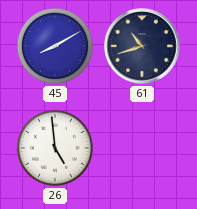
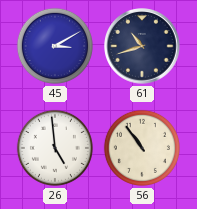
45: 8:10 -> 3:10 (55, 46)
56: none -> 10:54 (142, 148)
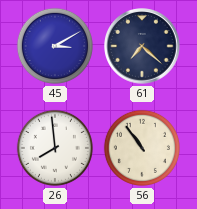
61: 10:42 -> 7:22 (142, 46)
26: 4:59 -> 7:59 (55, 148)
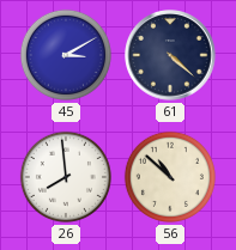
61: 7:22 -> 4:22 (170, 55)
56: 10:54 -> 10:52 (170, 177)
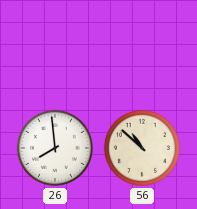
45: 3:10 -> none (66, 55)
61: 4:22 -> none (170, 55)
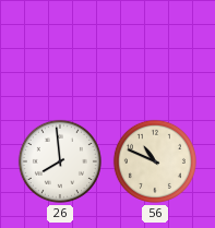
56: 10:52 -> 10:49 (155, 161)
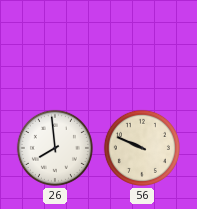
56: 10:49 -> 9:49 (142, 148)
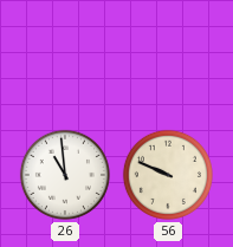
26: 7:59 -> 10:59 (65, 175)
